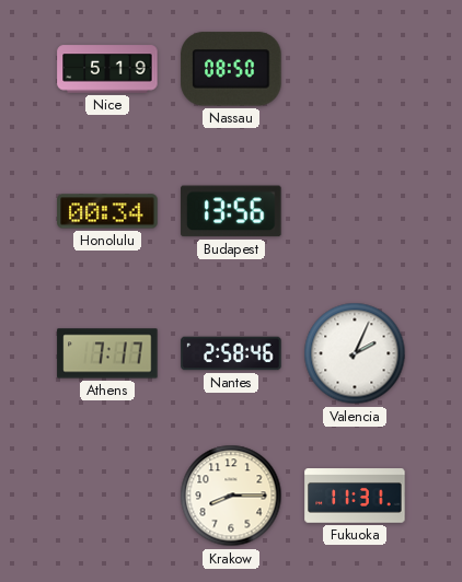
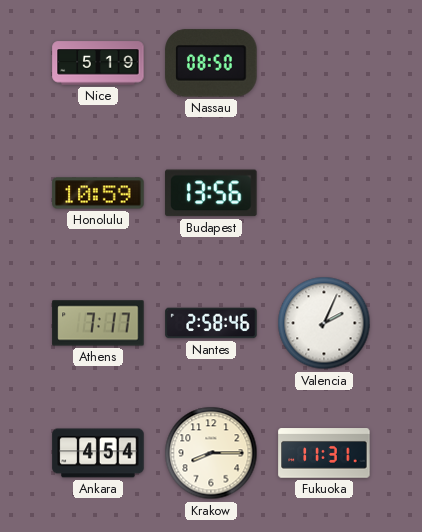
Honolulu: 00:34 -> 10:59 (98, 193)
Ankara: none -> 4:54 (98, 453)
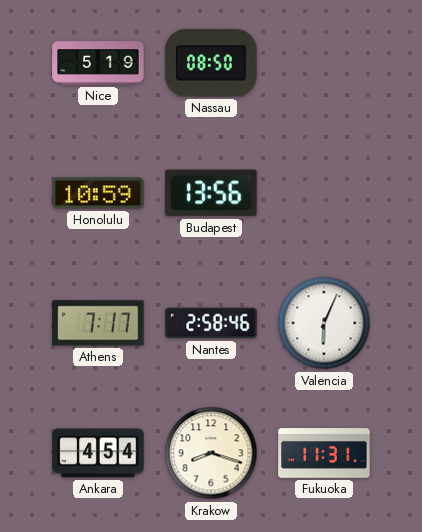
Valencia: 2:04 -> 6:04 (324, 323)
Krakow: 8:15 -> 8:18 (211, 453)
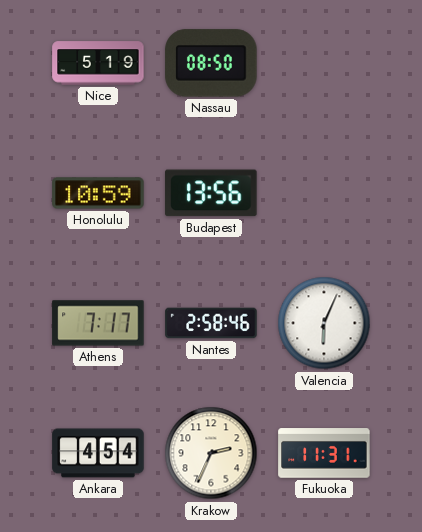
Krakow: 8:18 -> 2:34 (211, 453)
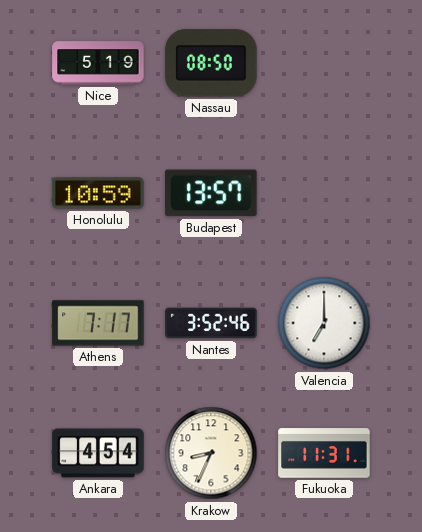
Budapest: 13:56 -> 13:57 (211, 193)
Nantes: 2:58 -> 3:52 (211, 323)
Valencia: 6:04 -> 7:00 (324, 323)
Krakow: 2:34 -> 8:34 (211, 453)
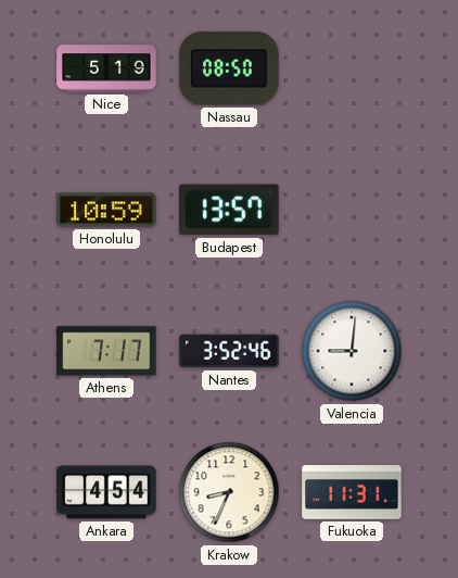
Valencia: 7:00 -> 9:01 (352, 351)
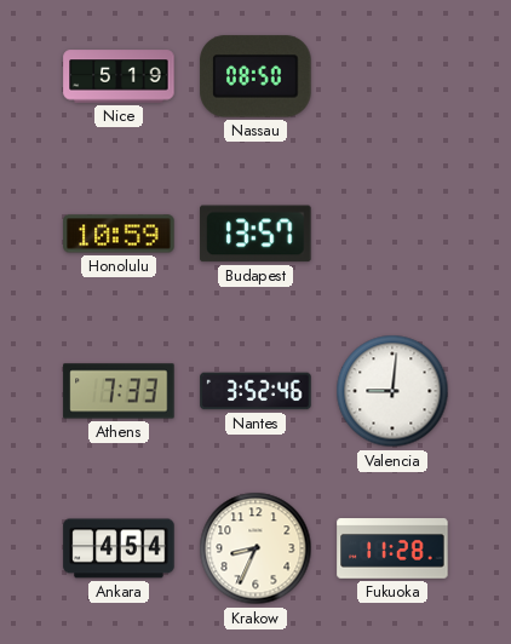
Athens: 7:17 -> 7:33 (119, 391)
Fukuoka: 11:31 -> 11:28 (392, 548)
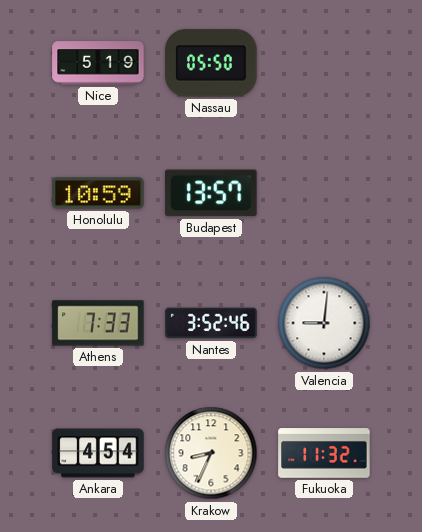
Nassau: 08:50 -> 05:50 (211, 63)
Fukuoka: 11:28 -> 11:32 (324, 453)
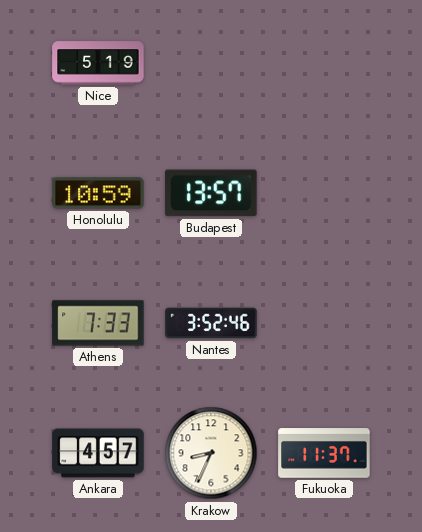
Nassau: 05:50 -> none (211, 63)
Valencia: 9:01 -> none (324, 323)
Ankara: 4:54 -> 4:57 (98, 453)
Fukuoka: 11:32 -> 11:37 (324, 453)
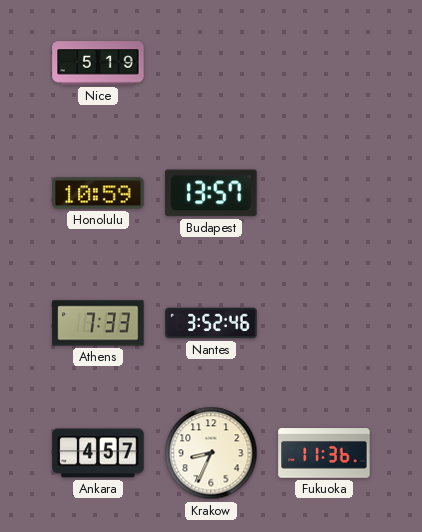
Fukuoka: 11:37 -> 11:36 (324, 453)
